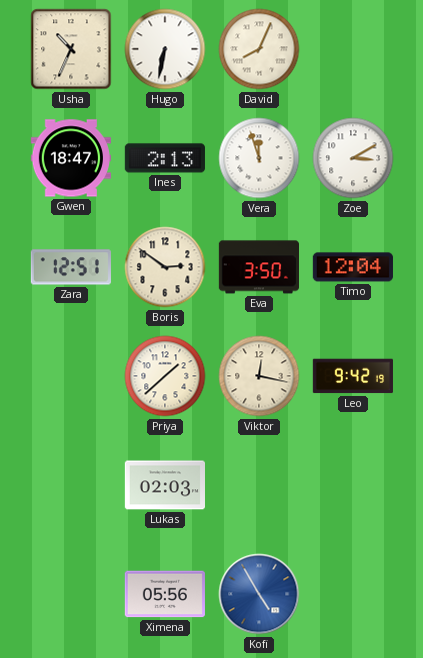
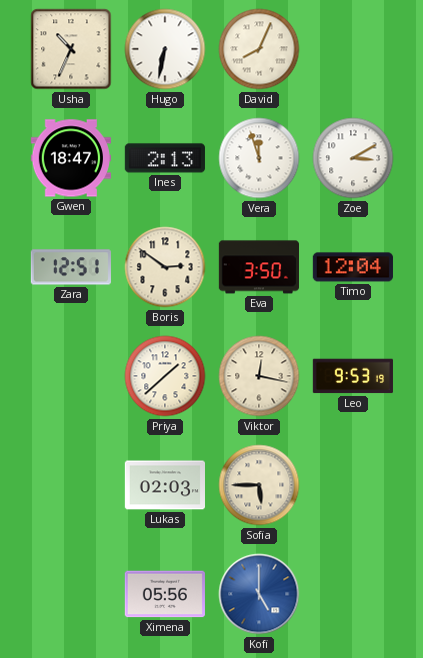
Leo: 9:42 -> 9:53 (353, 376)
Sofia: none -> 5:45 (259, 485)
Kofi: 4:55 -> 5:00 (259, 594)
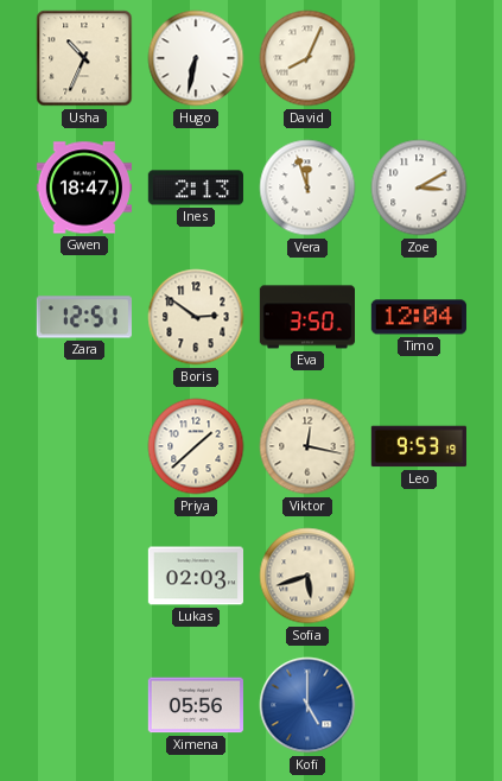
Sofia: 5:45 -> 5:42 (307, 576)
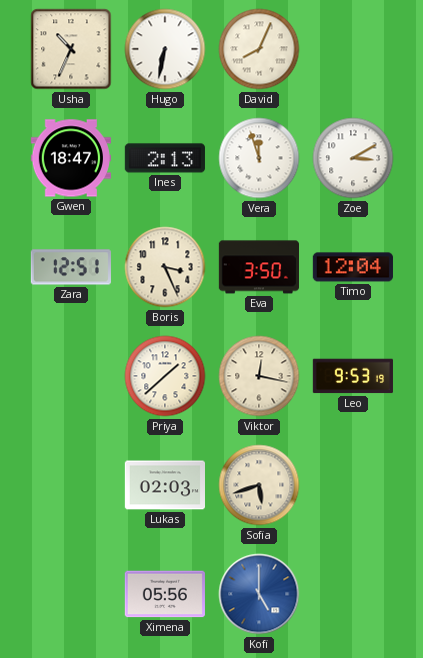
Boris: 2:51 -> 3:26 (165, 267)
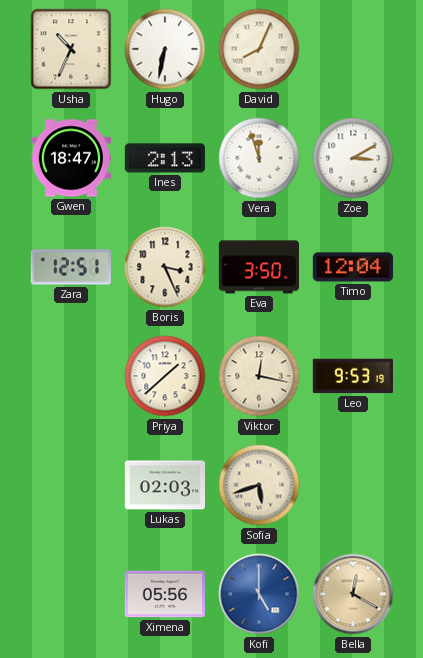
Bella: none -> 12:20 (353, 594)
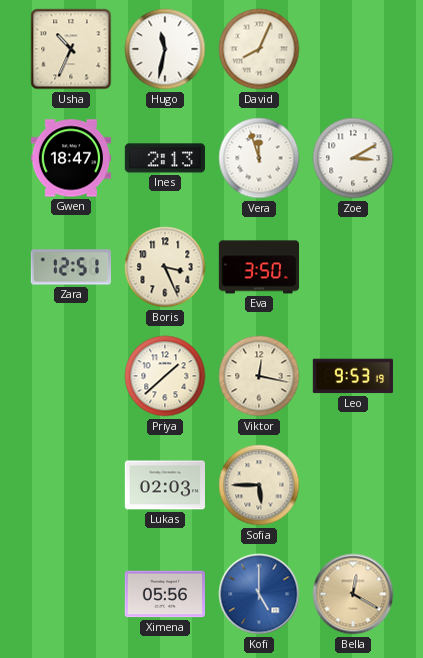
Hugo: 6:32 -> 11:32 (165, 49)
Timo: 12:04 -> none (353, 267)
Sofia: 5:42 -> 5:45 (259, 485)
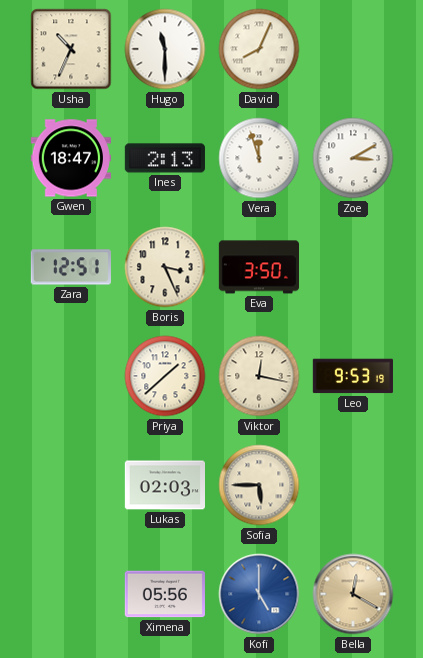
Hugo: 11:32 -> 11:30 (165, 49)
